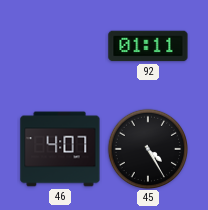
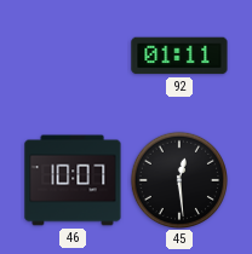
46: 4:07 -> 10:07 (73, 180)
45: 4:25 -> 12:29 (178, 179)
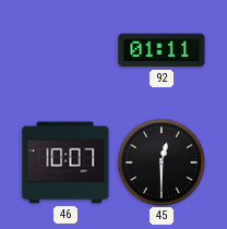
45: 12:29 -> 12:30 (160, 161)
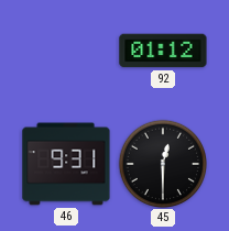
92: 01:11 -> 01:12 (163, 51)
46: 10:07 -> 9:31 (66, 164)
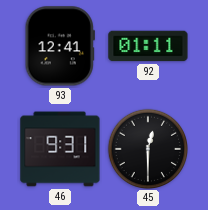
93: none -> 12:41 (60, 46)
92: 01:12 -> 01:11 (148, 46)
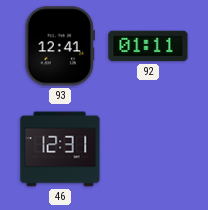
46: 9:31 -> 12:31 (60, 149)
45: 12:30 -> none (147, 148)
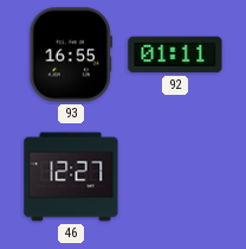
93: 12:41 -> 16:55 (71, 55)
46: 12:31 -> 12:27 (71, 177)
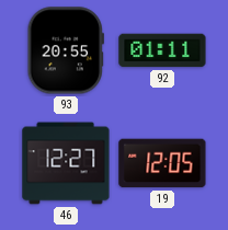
93: 16:55 -> 20:55 (66, 50)
19: none -> 12:05 (162, 163)
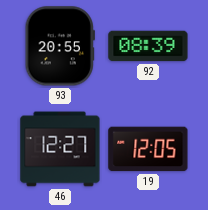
92: 01:11 -> 08:39 (148, 46)
